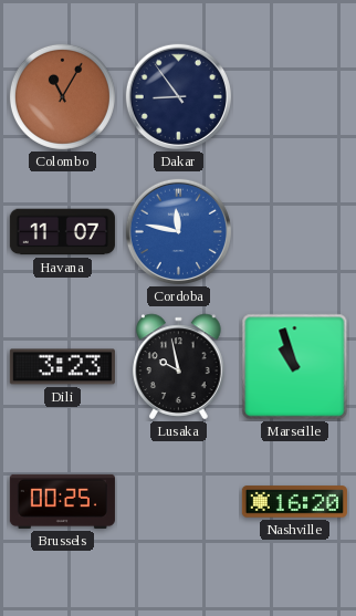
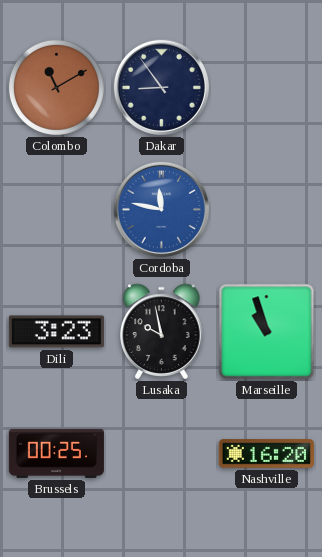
Colombo: 11:05 -> 11:10 (56, 87)
Havana: 11:07 -> none (62, 232)
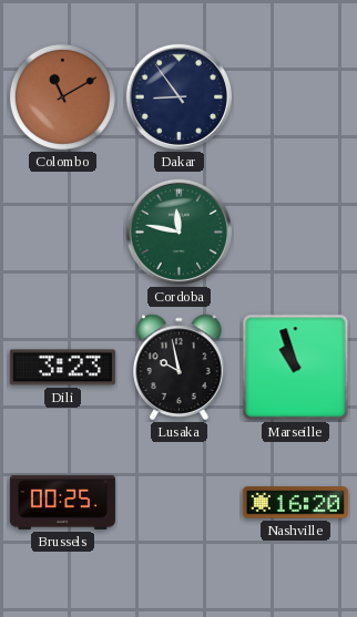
Cordoba dial: blue -> green (178, 232)
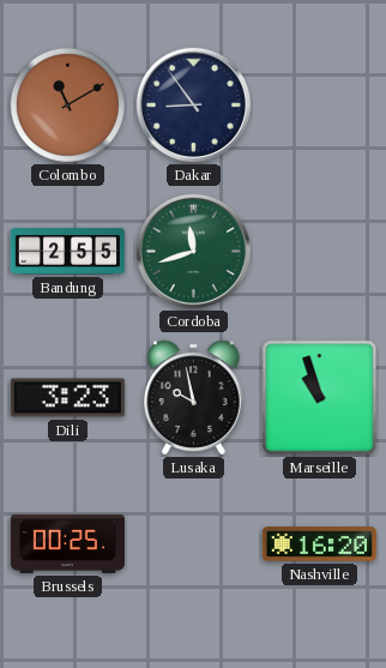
Bandung: none -> 2:55 (67, 252)
Cordoba: 11:47 -> 11:42 (193, 251)
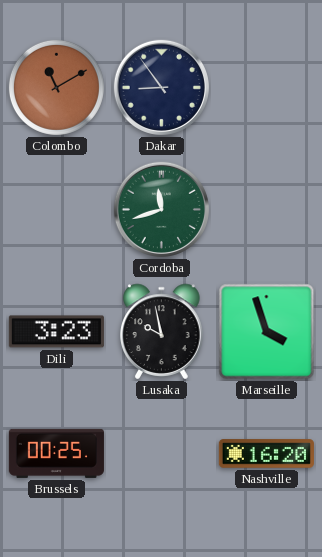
Bandung: 2:55 -> none (67, 252)
Marseille: 10:57 -> 3:57 (267, 332)
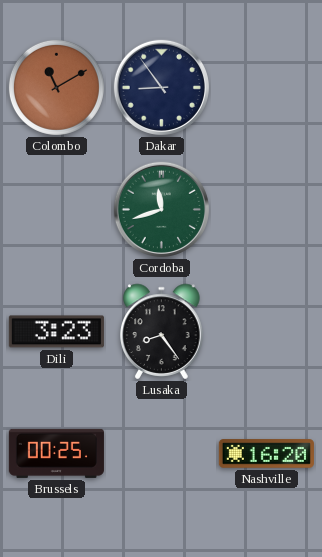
Lusaka: 9:58 -> 8:24 (162, 332)
Marseille: 3:57 -> none (267, 332)
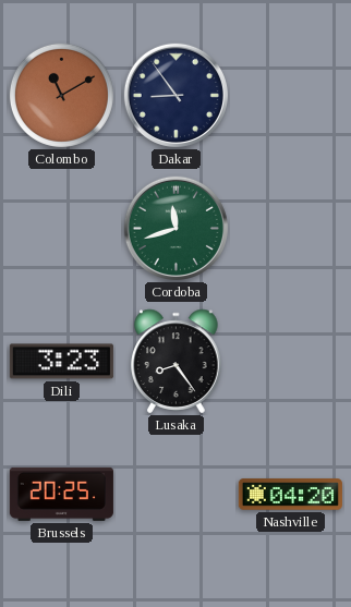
Brussels: 00:25 -> 20:25 (61, 494)
Nashville: 16:20 -> 04:20 (290, 495)
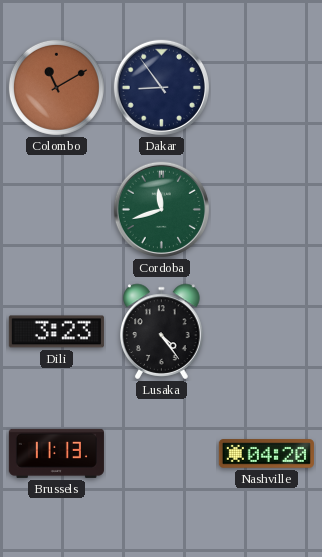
Lusaka: 8:24 -> 4:24 (162, 332)
Brussels: 20:25 -> 11:13 (56, 453)
